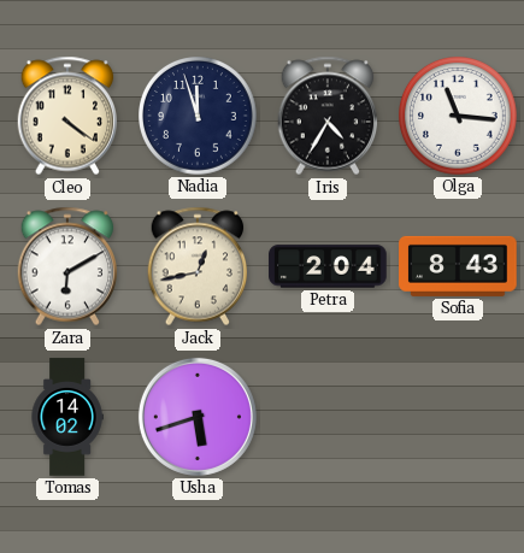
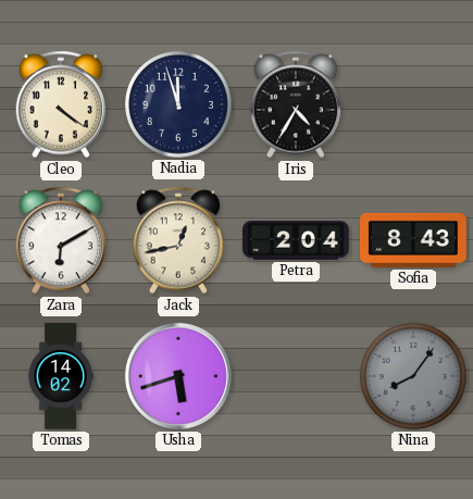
Olga: 11:16 -> none (459, 117)
Nina: none -> 8:06 (414, 377)
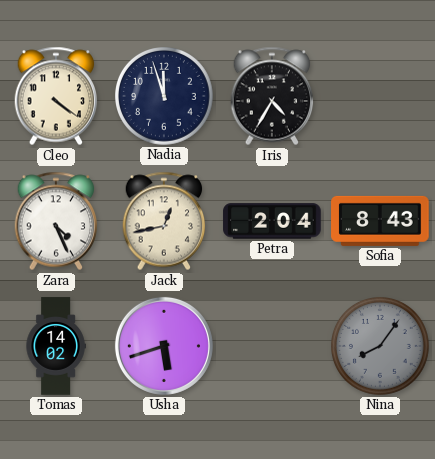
Zara: 6:10 -> 4:26 (56, 221)
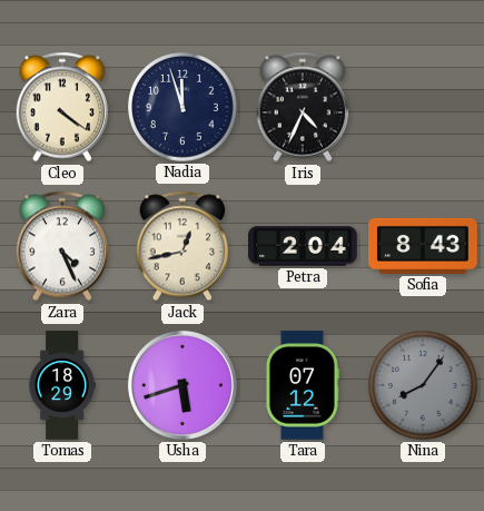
Iris: 4:35 -> 4:34 (303, 107)
Tomas: 14:02 -> 18:29 (62, 385)
Tara: none -> 07:12 (302, 385)
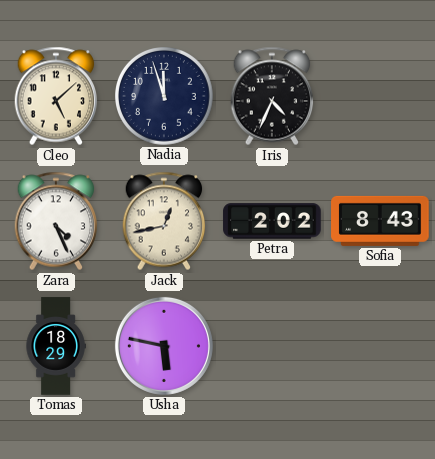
Cleo: 4:21 -> 5:08 (56, 96)
Petra: 2:04 -> 2:02 (272, 221)
Usha: 5:42 -> 5:47 (164, 346)
Tara: 07:12 -> none (302, 385)
Nina: 8:06 -> none (424, 386)
